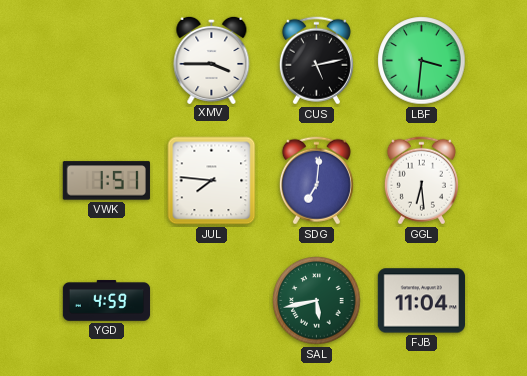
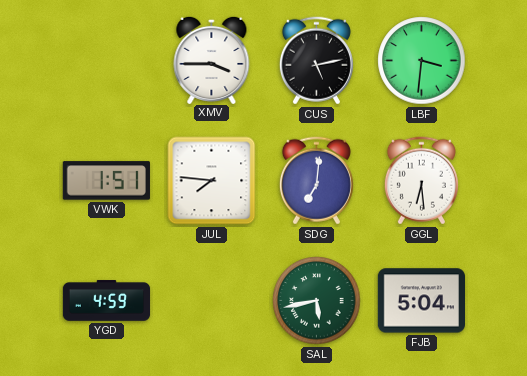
FJB: 11:04 -> 5:04 (421, 301)
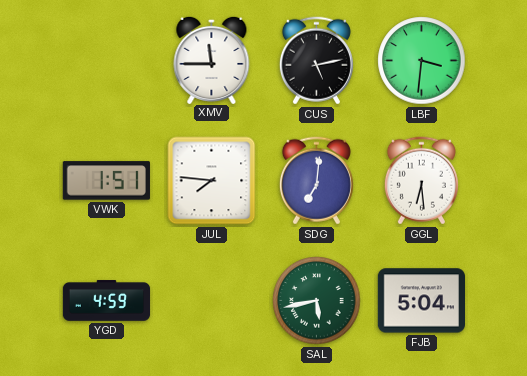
XMV: 3:45 -> 11:45 (212, 59)
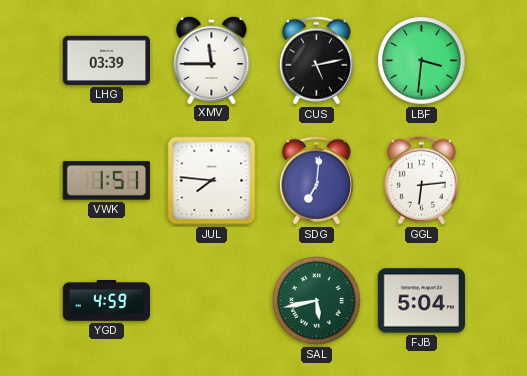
LHG: none -> 03:39 (106, 60)
GGL: 6:29 -> 6:14 (421, 181)
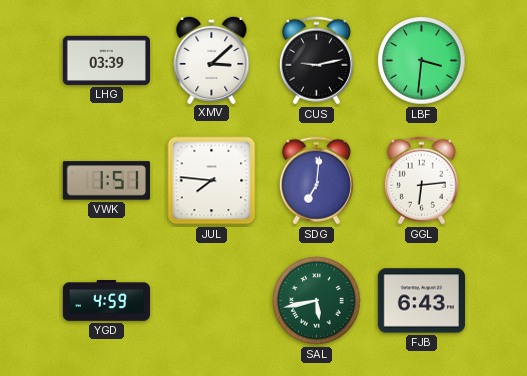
XMV: 11:45 -> 3:08 (212, 59)
CUS: 5:13 -> 9:13 (316, 61)
FJB: 5:04 -> 6:43 (421, 301)
